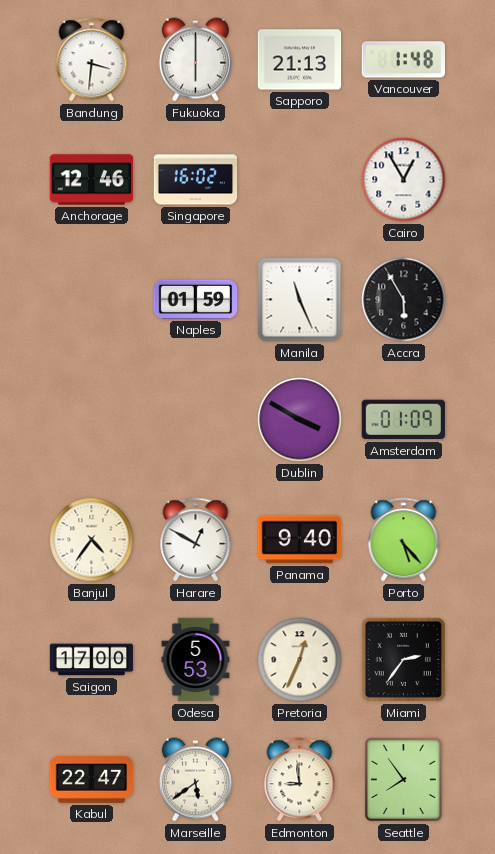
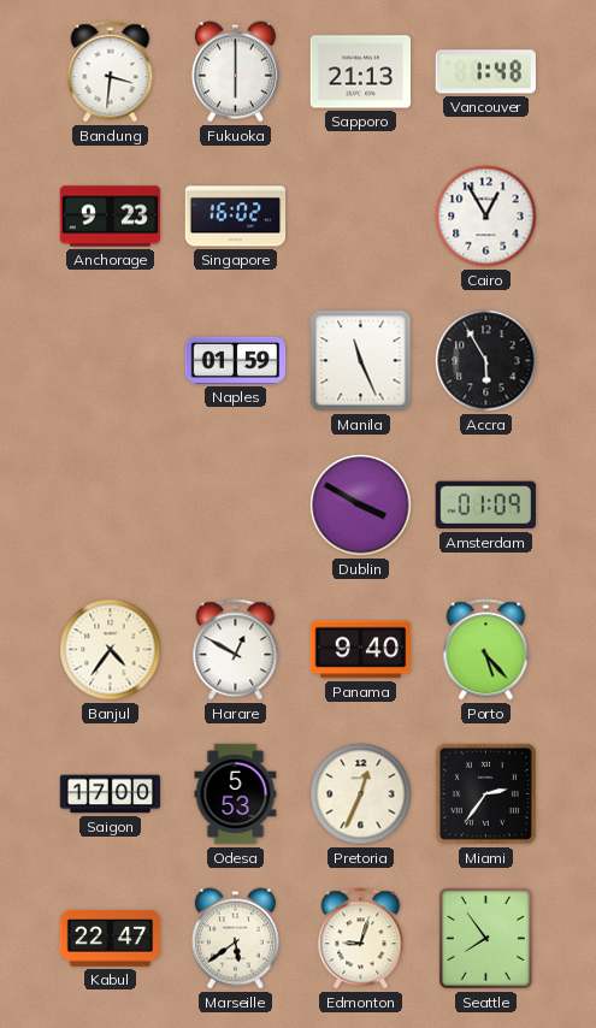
Anchorage: 12:46 -> 9:23 (111, 217)
Edmonton: 8:59 -> 9:03 (361, 939)
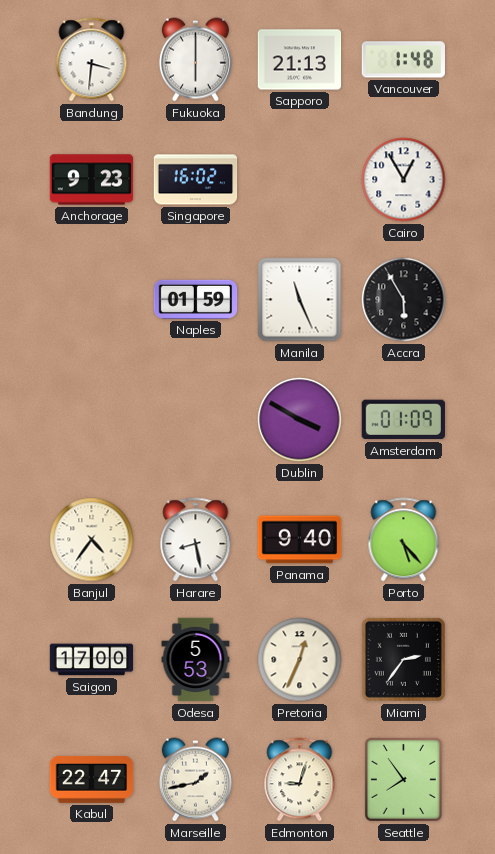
Harare: 12:50 -> 8:28 (196, 540)
Marseille: 5:39 -> 1:43 (195, 780)
